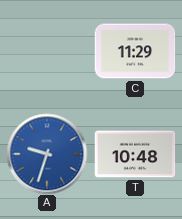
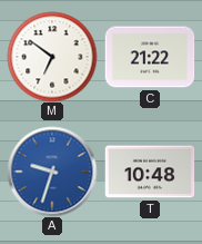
M: none -> 6:51 (52, 57)
C: 11:29 -> 21:22 (150, 57)
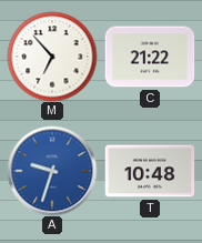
M: 6:51 -> 6:53 (52, 57)
